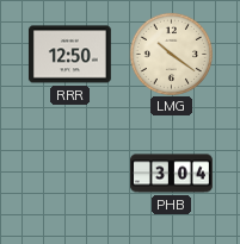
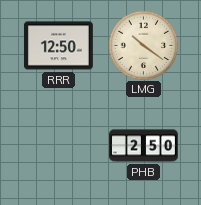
PHB: 3:04 -> 2:50 (144, 146)
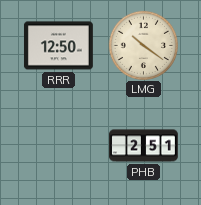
PHB: 2:50 -> 2:51 (144, 146)
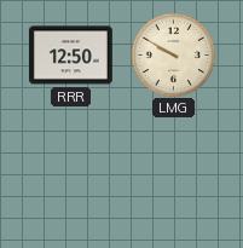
LMG: 10:21 -> 9:50 (173, 54)
PHB: 2:51 -> none (144, 146)
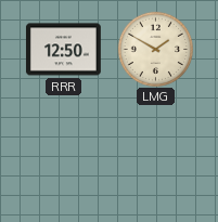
LMG: 9:50 -> 1:50 (155, 49)
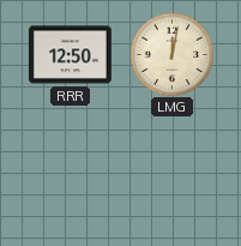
LMG: 1:50 -> 12:02 (171, 54)
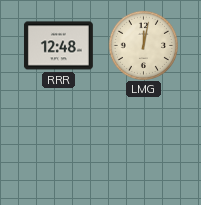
RRR: 12:50 -> 12:48 (58, 46)
